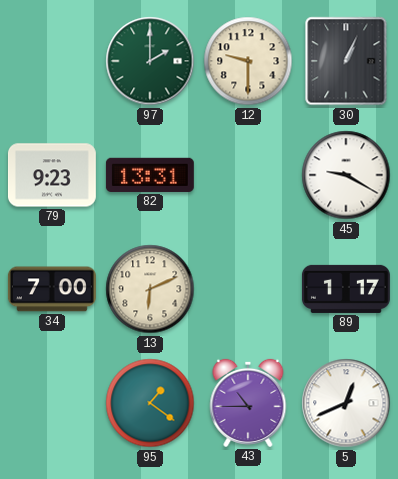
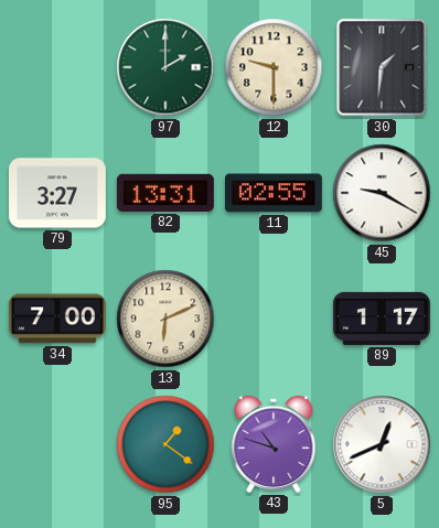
30: 1:04 -> 1:31 (382, 67)
79: 9:23 -> 3:27 (57, 193)
11: none -> 02:55 (274, 193)
43: 10:45 -> 10:48 (274, 444)
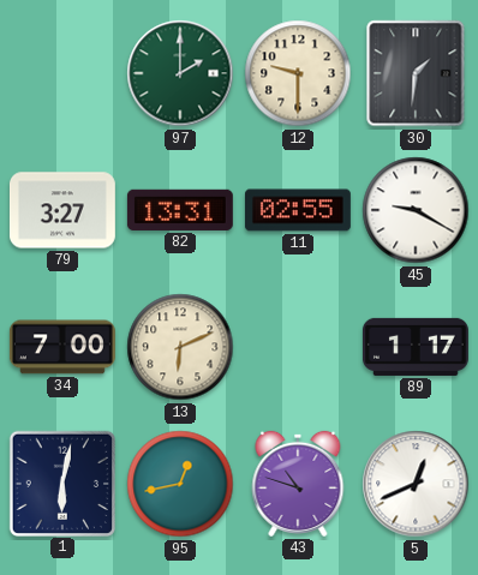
1: none -> 6:02 (61, 483)
95: 1:21 -> 12:43 (180, 484)
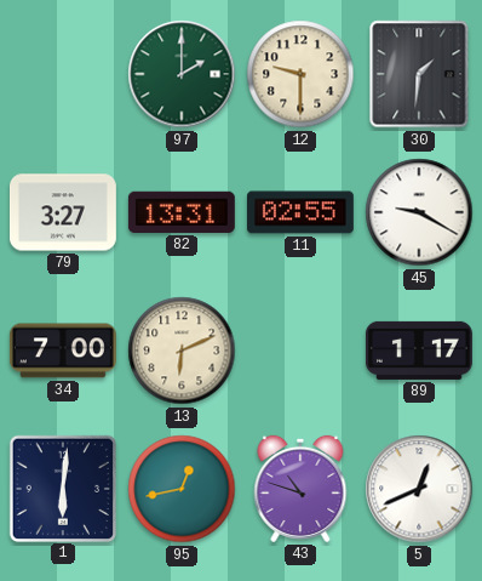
1: 6:02 -> 6:01 (62, 488)
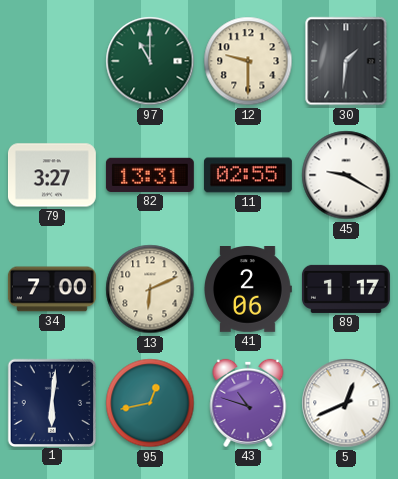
97: 2:00 -> 11:00 (150, 61)
41: none -> 2:06 (248, 290)
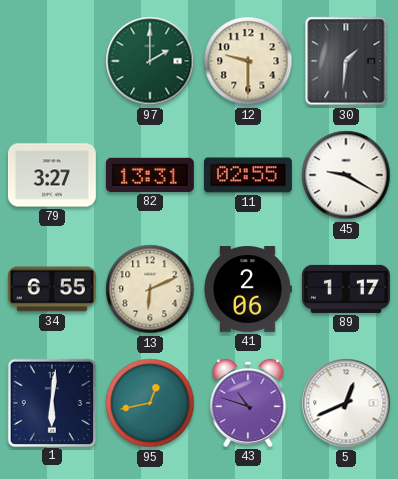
97: 11:00 -> 2:00 (150, 61)
34: 7:00 -> 6:55 (52, 289)
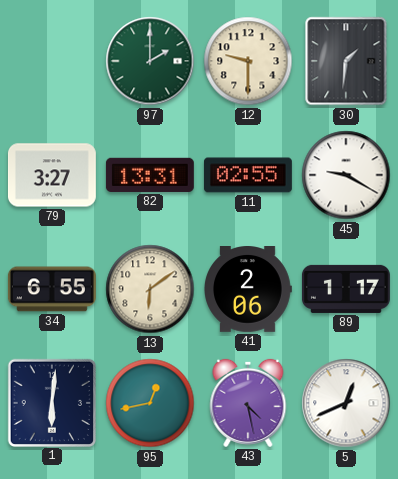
13: 6:11 -> 6:09 (150, 289)
43: 10:48 -> 4:28 (248, 403)
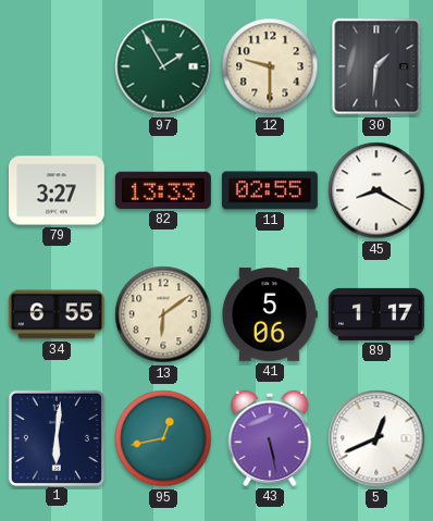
97: 2:00 -> 1:55 (163, 66)
82: 13:31 -> 13:33 (163, 190)
45: 9:20 -> 8:20 (376, 190)
41: 2:06 -> 5:06 (270, 315)
43: 4:28 -> 5:28 (270, 438)
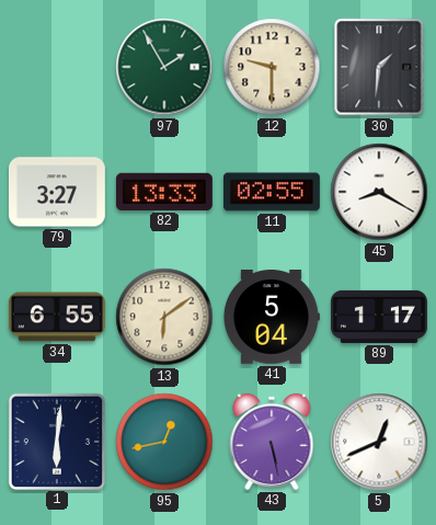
41: 5:06 -> 5:04 (272, 318)
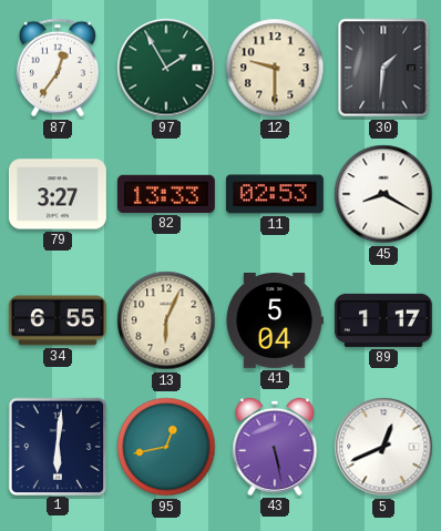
87: none -> 12:36 (58, 68)
11: 02:55 -> 02:53 (275, 194)
13: 6:09 -> 6:04 (166, 320)
